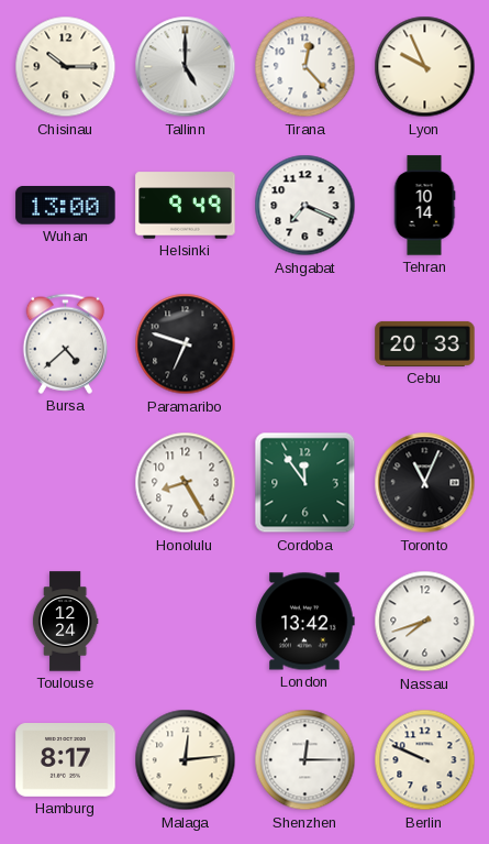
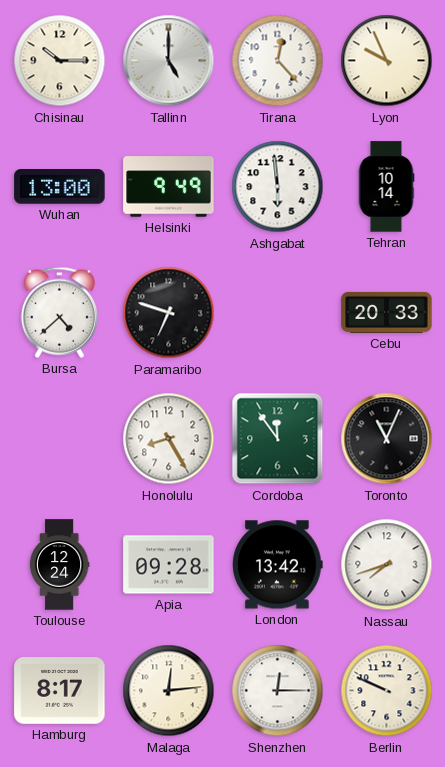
Ashgabat: 7:19 -> 5:59 (278, 187)
Apia: none -> 09:28 (169, 565)
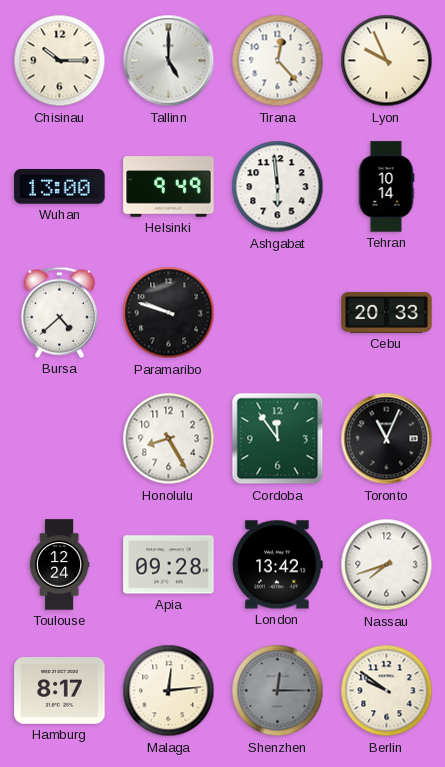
Paramaribo: 6:48 -> 9:48 (169, 313)
Shenzhen dial: white -> grey (278, 691)
Berlin: 9:49 -> 9:51 (387, 691)
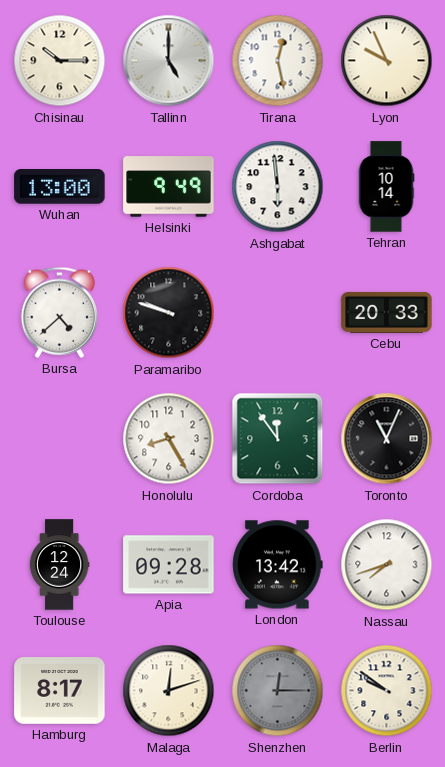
Tirana: 12:23 -> 12:28 (278, 61)
Malaga: 12:14 -> 12:12 (169, 691)
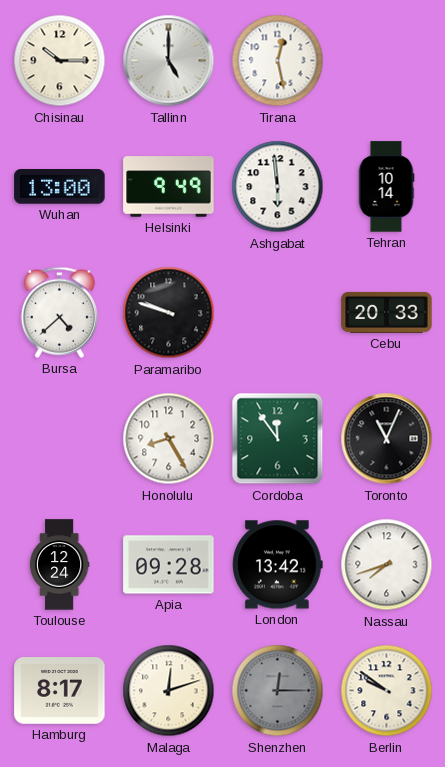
Lyon: 9:56 -> none (387, 61)
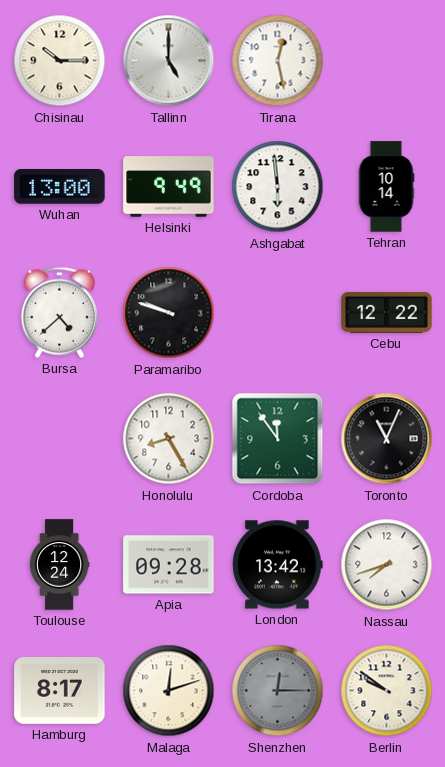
Cebu: 20:33 -> 12:22 (387, 312)
